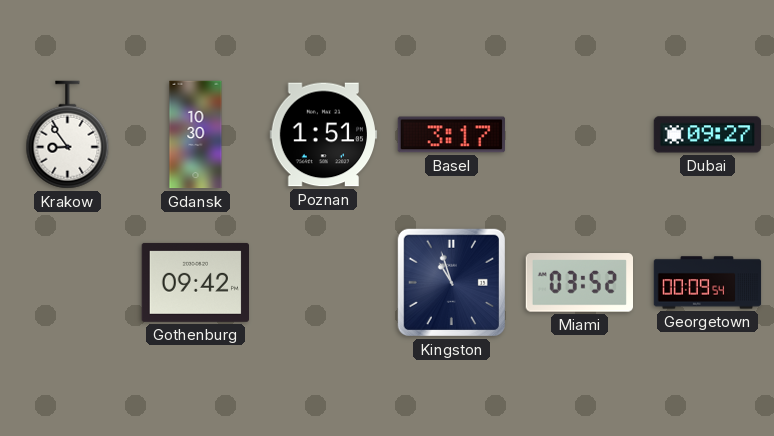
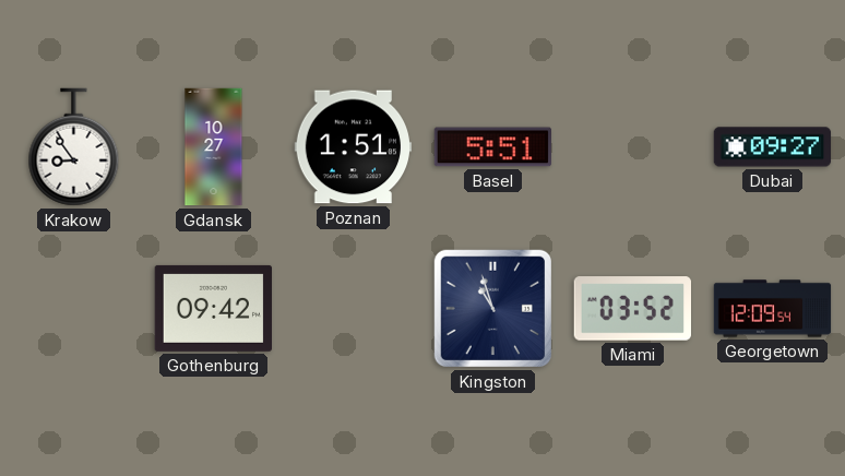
Gdansk: 10:30 -> 10:27 (214, 147)
Basel: 3:17 -> 5:51 (492, 147)
Georgetown: 00:09 -> 12:09 (773, 309)
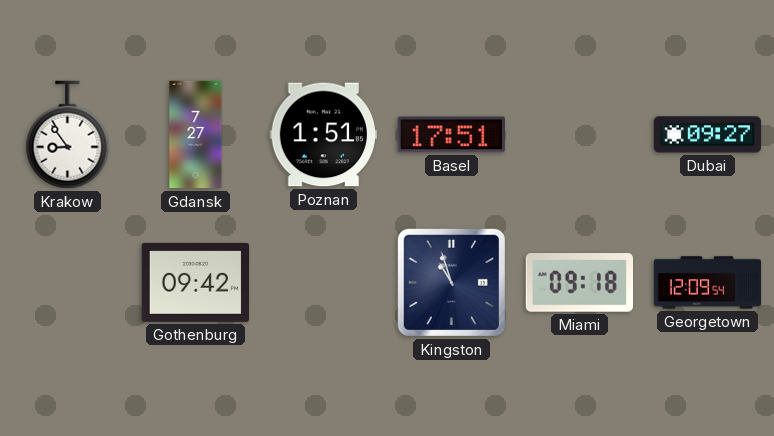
Gdansk: 10:27 -> 7:27 (196, 135)
Basel: 5:51 -> 17:51 (451, 135)
Miami: 03:52 -> 09:18 (579, 283)
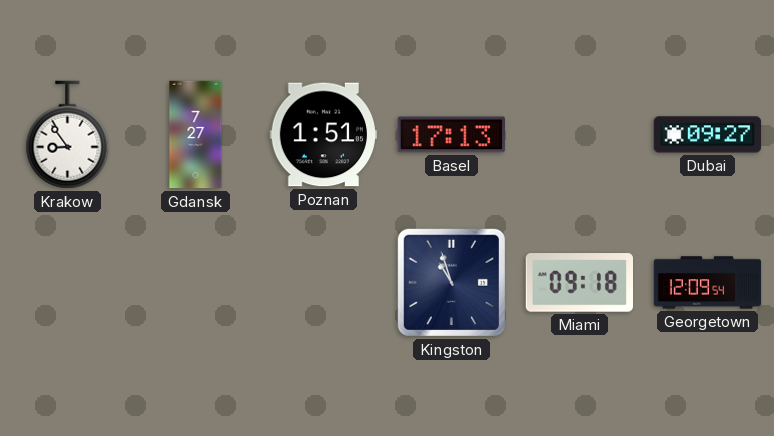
Basel: 17:51 -> 17:13 (451, 135)
Gothenburg: 09:42 -> none (195, 282)
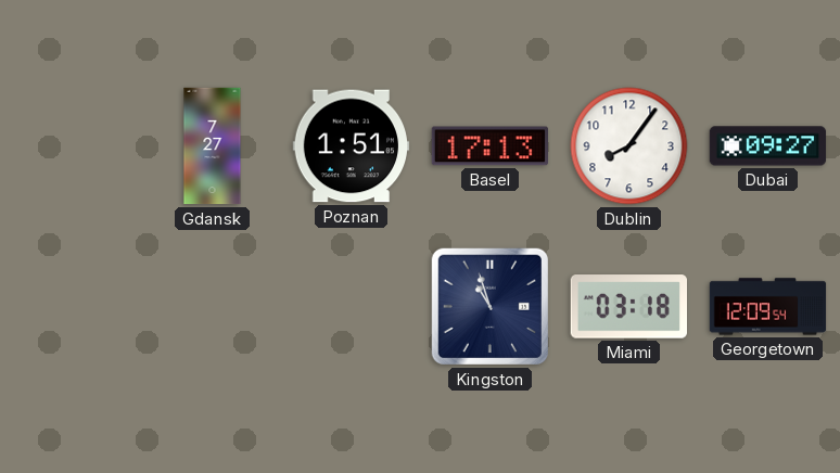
Krakow: 8:54 -> none (68, 135)
Dublin: none -> 8:06 (629, 146)
Miami: 09:18 -> 03:18 (628, 307)
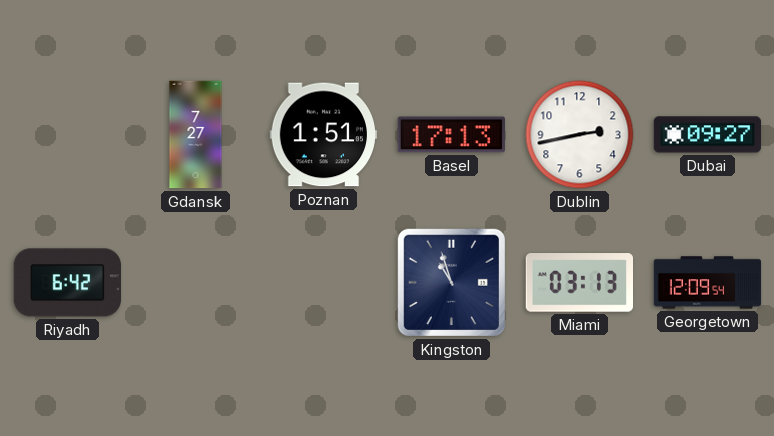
Dublin: 8:06 -> 2:43 (580, 135)
Riyadh: none -> 6:42 (67, 283)
Miami: 03:18 -> 03:13 (579, 283)
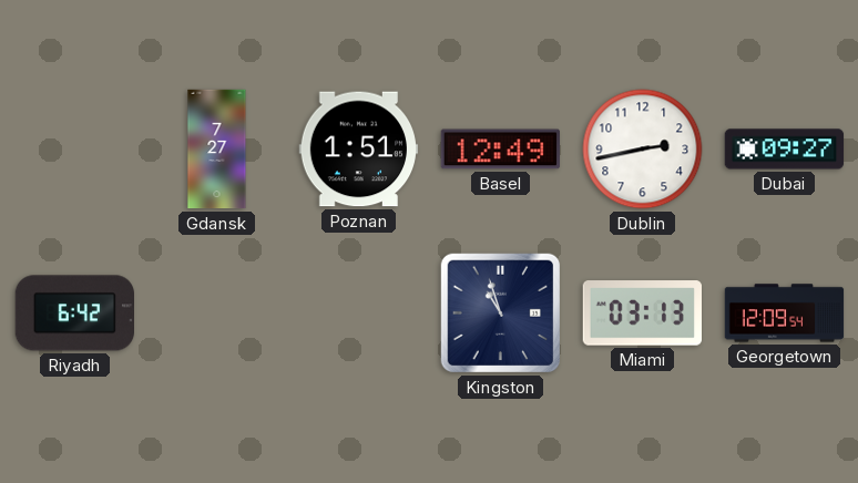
Basel: 17:13 -> 12:49 (500, 150)
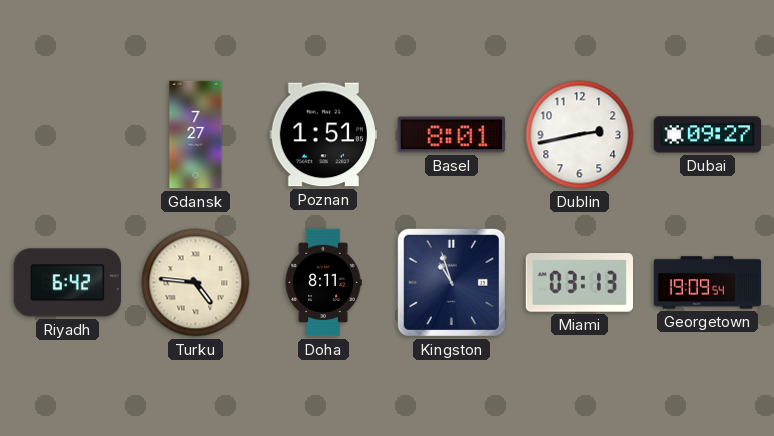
Basel: 12:49 -> 8:01 (451, 135)
Turku: none -> 4:46 (196, 283)
Doha: none -> 8:11 (323, 283)
Georgetown: 12:09 -> 19:09 (708, 283)
